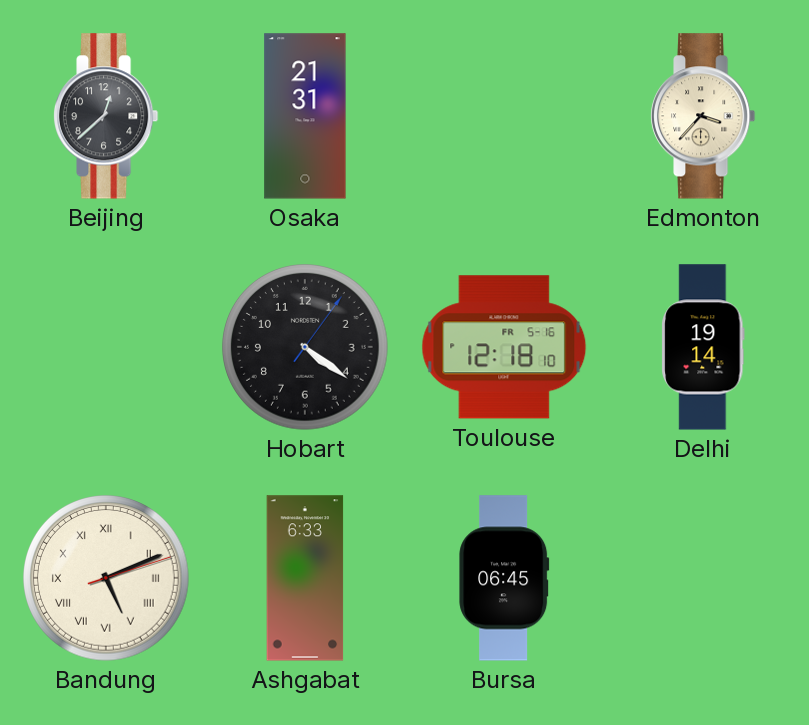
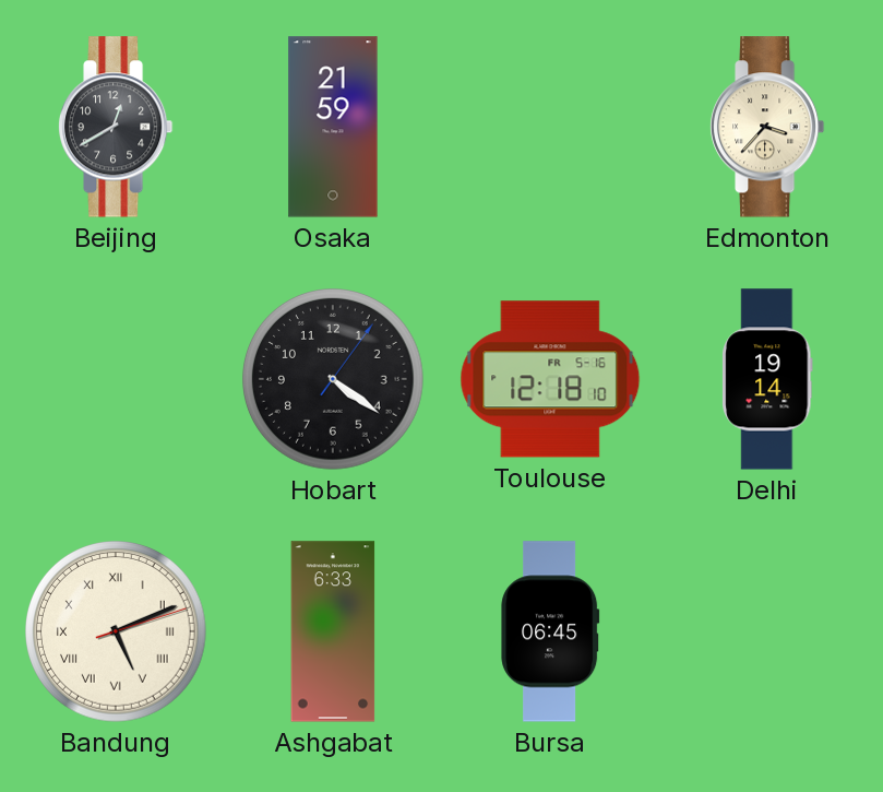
Beijing: 12:38 -> 12:40 (116, 127)
Osaka: 21:31 -> 21:59 (333, 127)
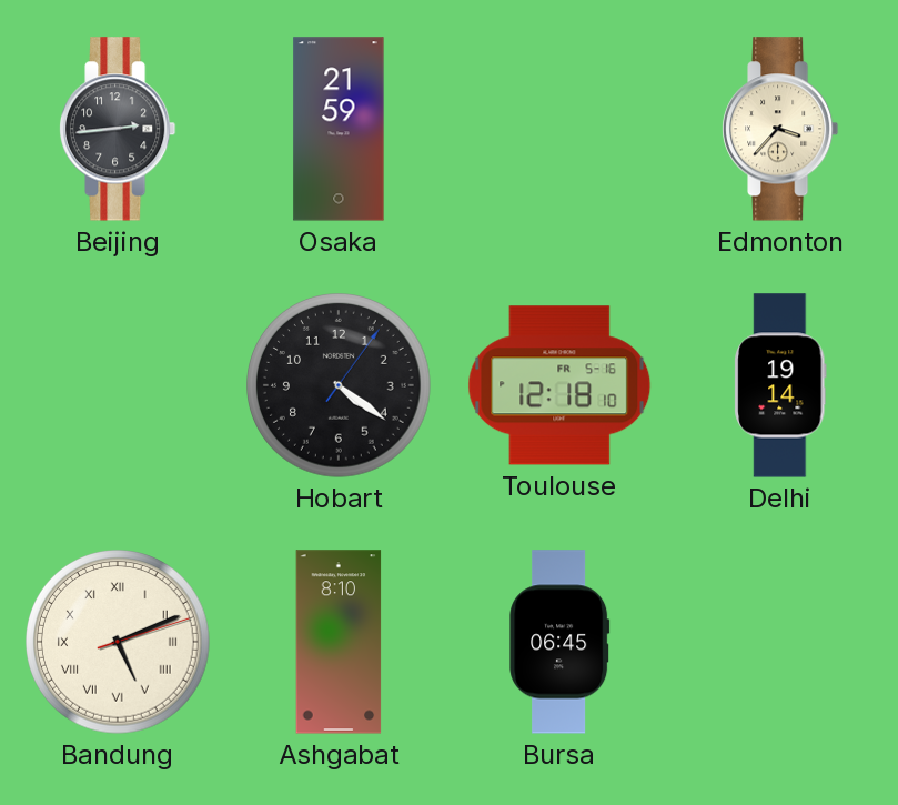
Beijing: 12:40 -> 2:44 (118, 129)
Ashgabat: 6:33 -> 8:10 (339, 642)
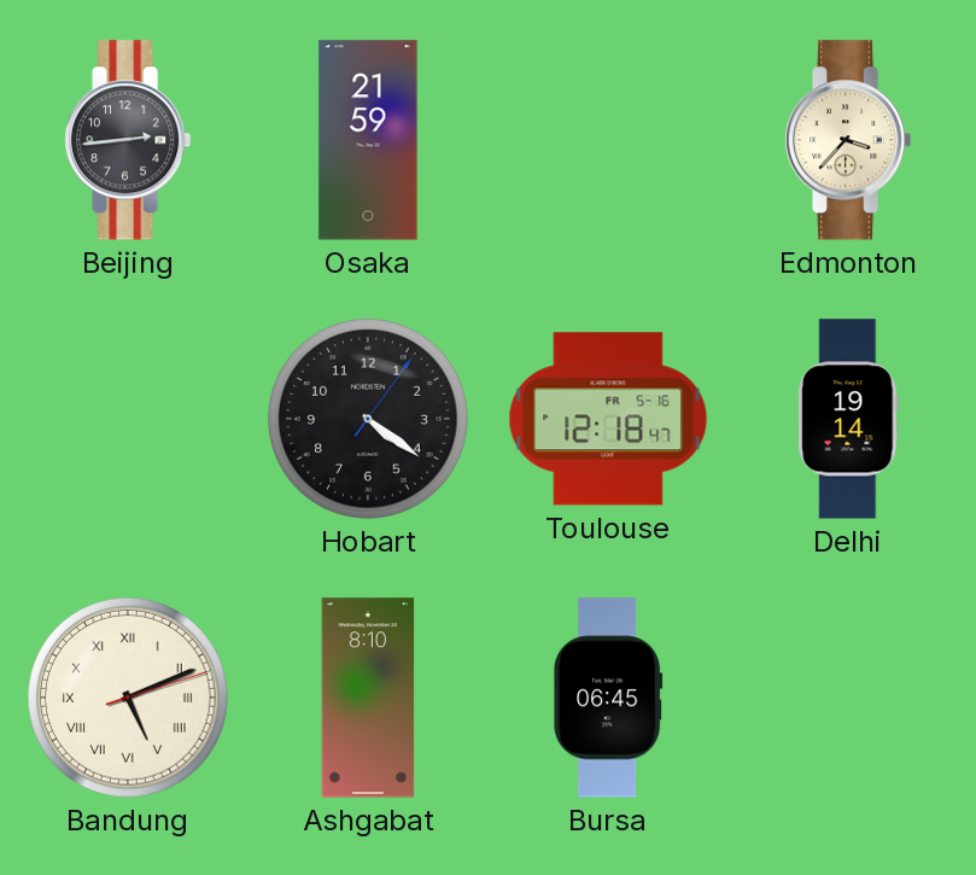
Toulouse: 12:18:10 -> 12:18:47 (608, 419)
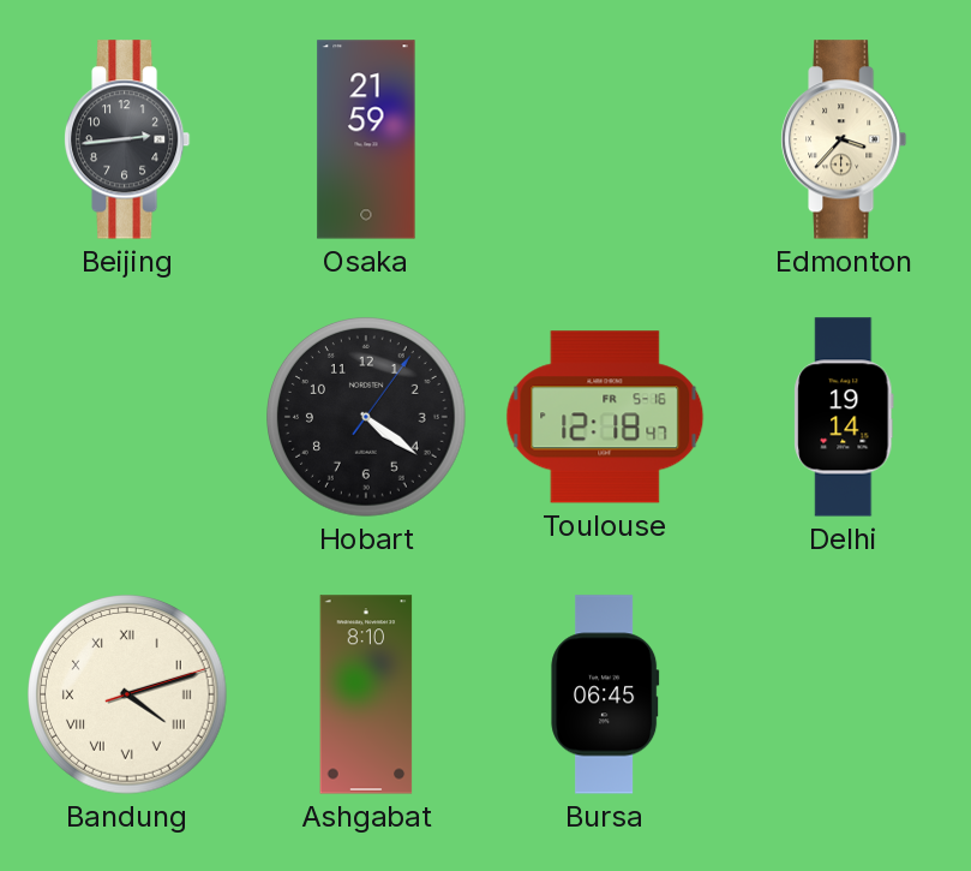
Bandung: 5:11 -> 4:12 (128, 696)
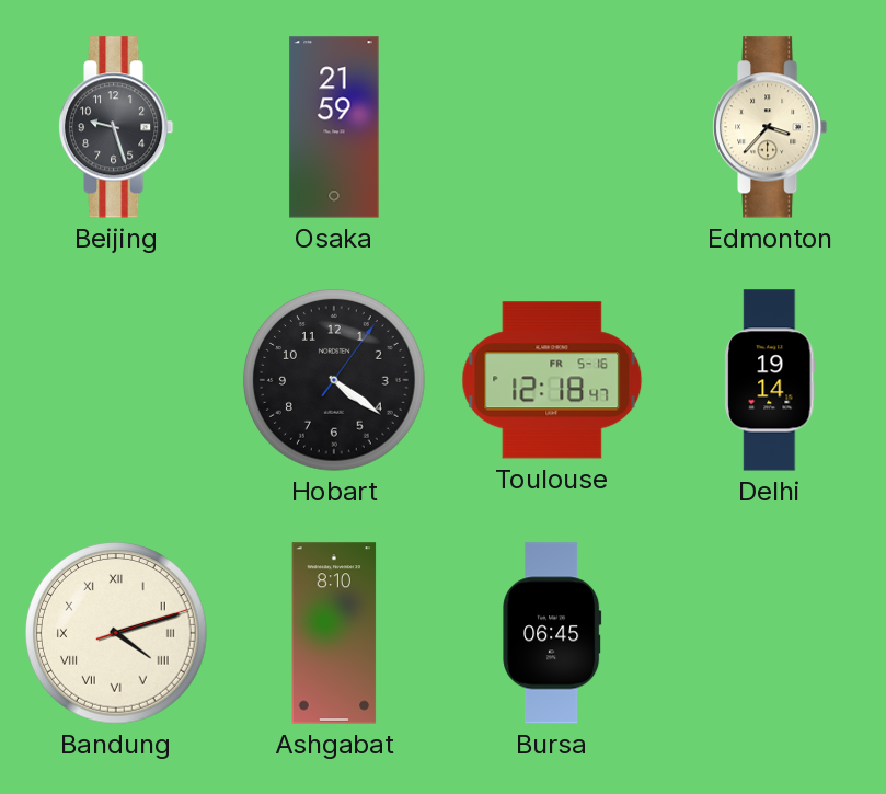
Beijing: 2:44 -> 9:27 (116, 127)
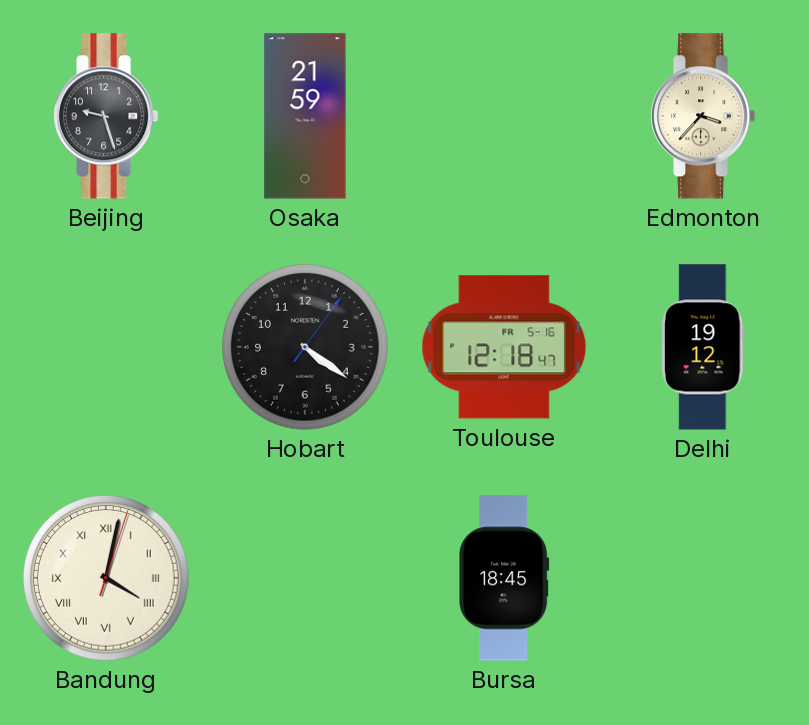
Delhi: 19:14 -> 19:12 (703, 347)
Bandung: 4:12 -> 4:02 (107, 579)
Ashgabat: 8:10 -> none (334, 633)
Bursa: 06:45 -> 18:45 (504, 578)
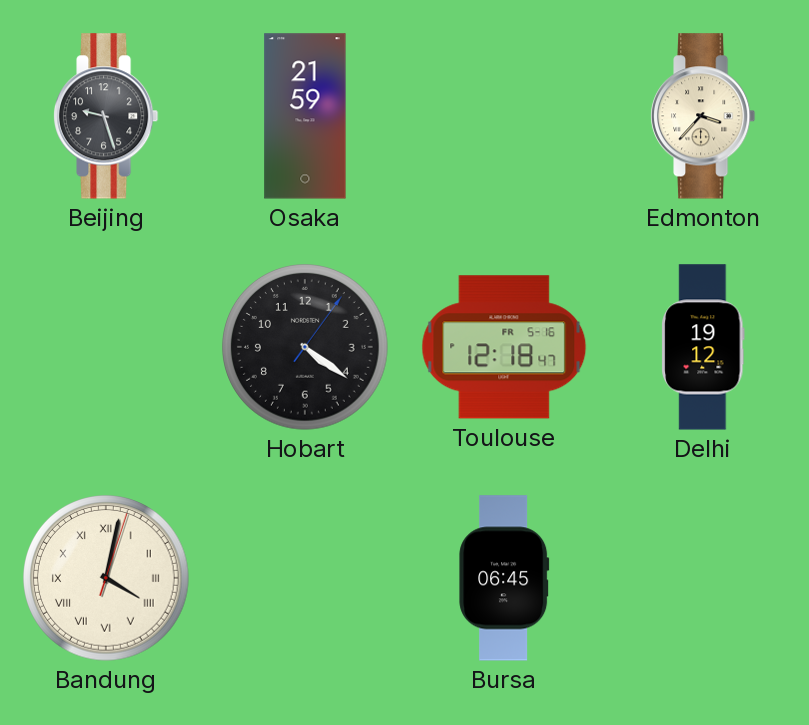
Bursa: 18:45 -> 06:45 (504, 578)
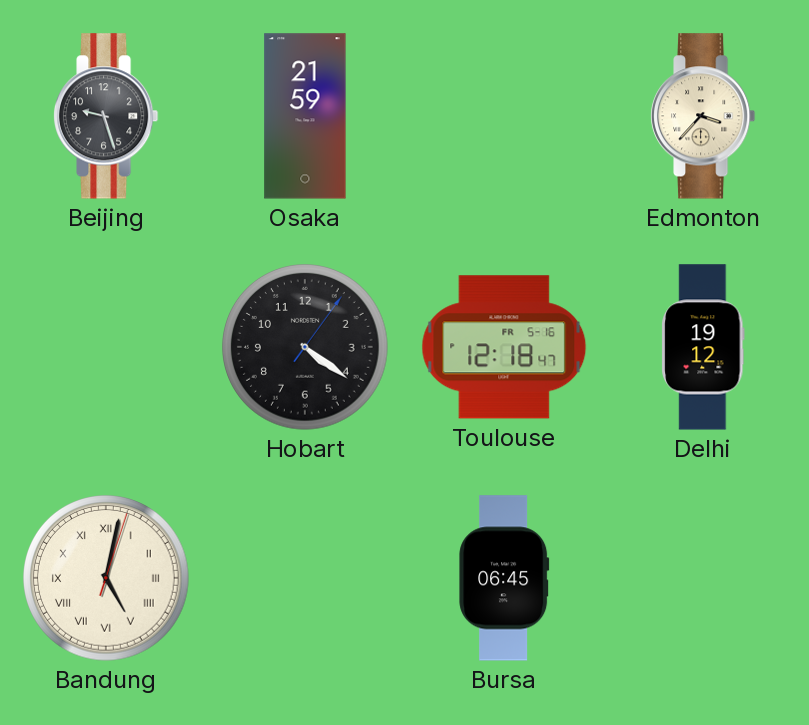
Bandung: 4:02 -> 5:02 (107, 579)
